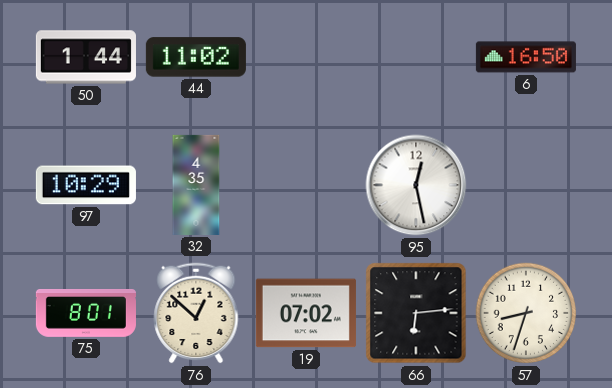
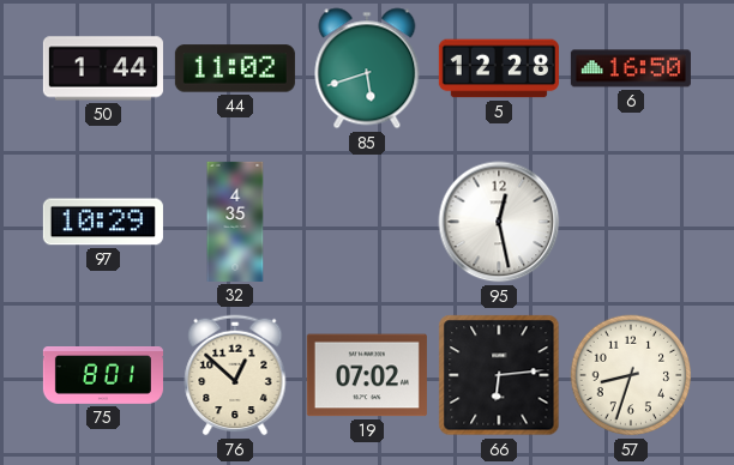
85: none -> 5:42 (367, 68)
5: none -> 12:28 (499, 68)
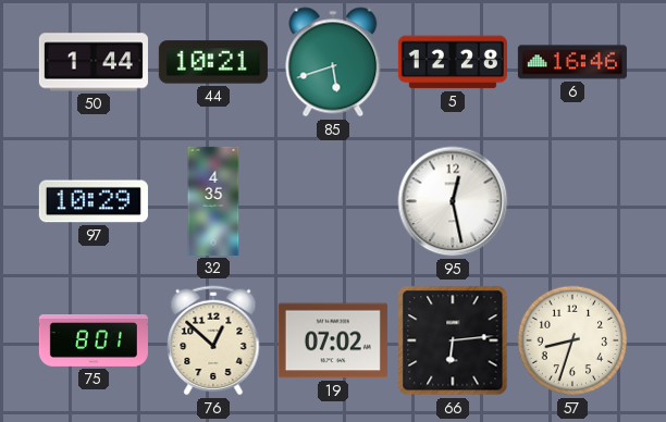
44: 11:02 -> 10:21 (213, 62)
6: 16:50 -> 16:46 (572, 62)
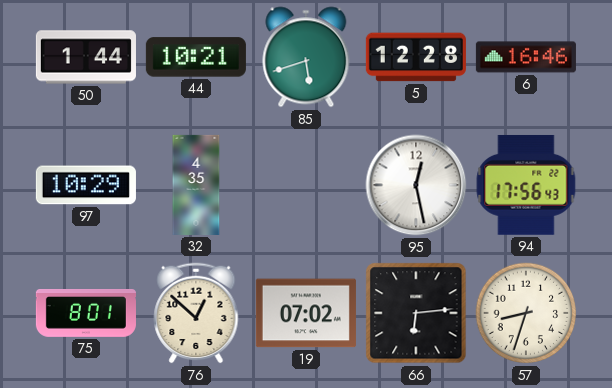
94: none -> 17:56 (526, 185)
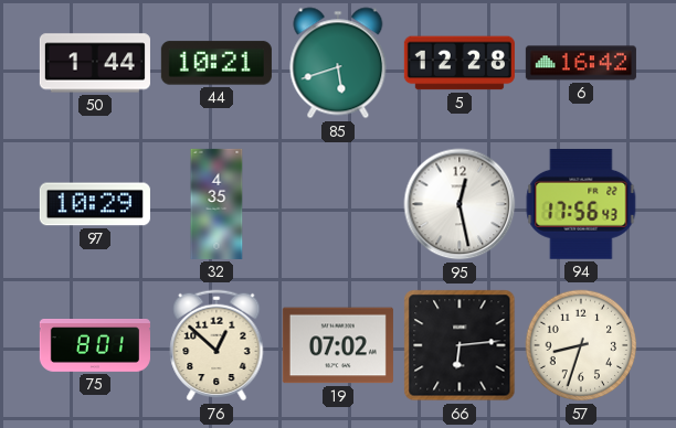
6: 16:46 -> 16:42 (581, 63)
